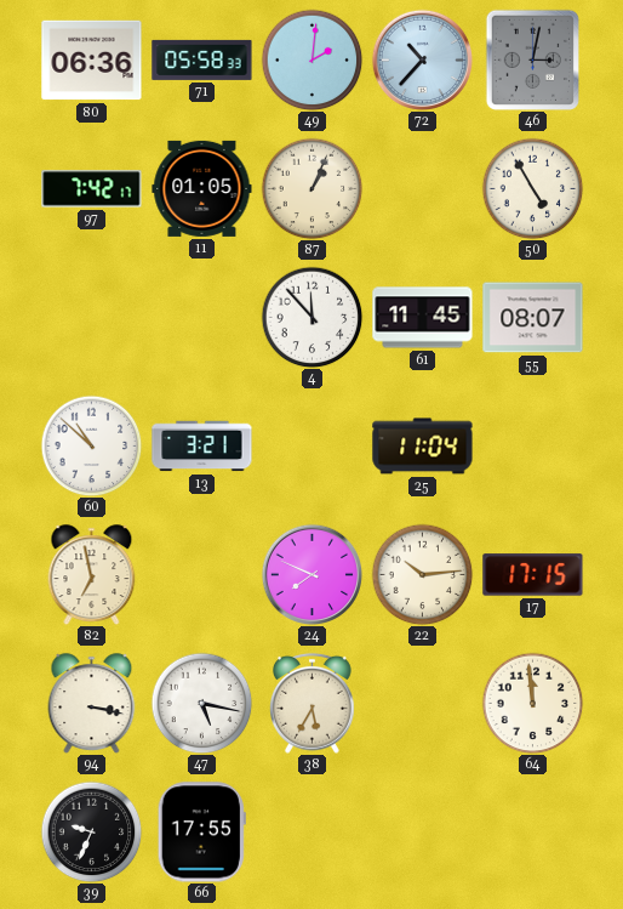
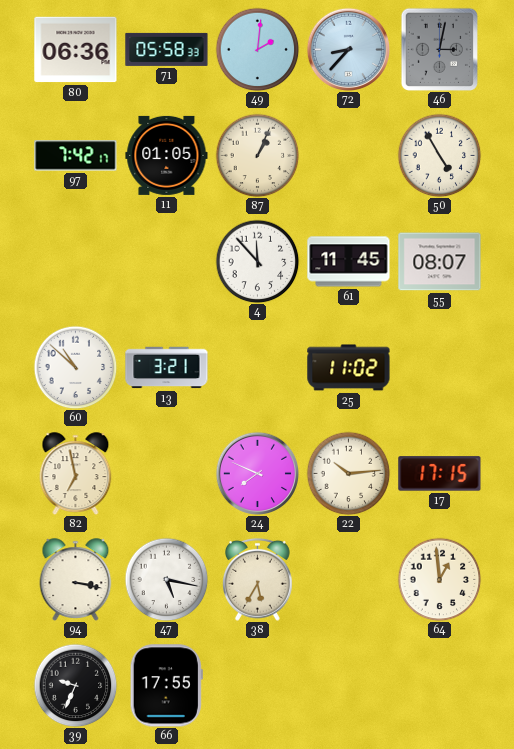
72: 10:37 -> 8:37 (348, 49)
25: 11:04 -> 11:02 (349, 368)
64: 11:59 -> 12:59 (439, 579)
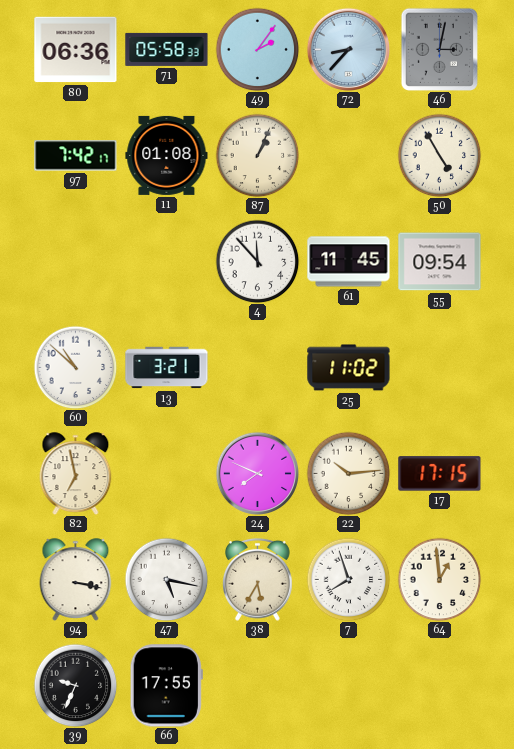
49: 2:01 -> 2:06 (257, 49)
11: 01:05 -> 01:08 (167, 155)
55: 08:07 -> 09:54 (440, 262)
7: none -> 7:57 (348, 579)
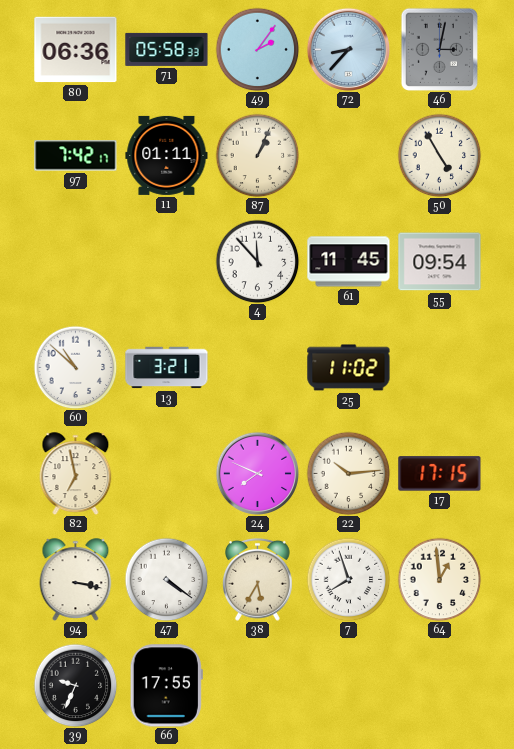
11: 01:08 -> 01:11 (167, 155)
47: 5:17 -> 4:21 (166, 579)
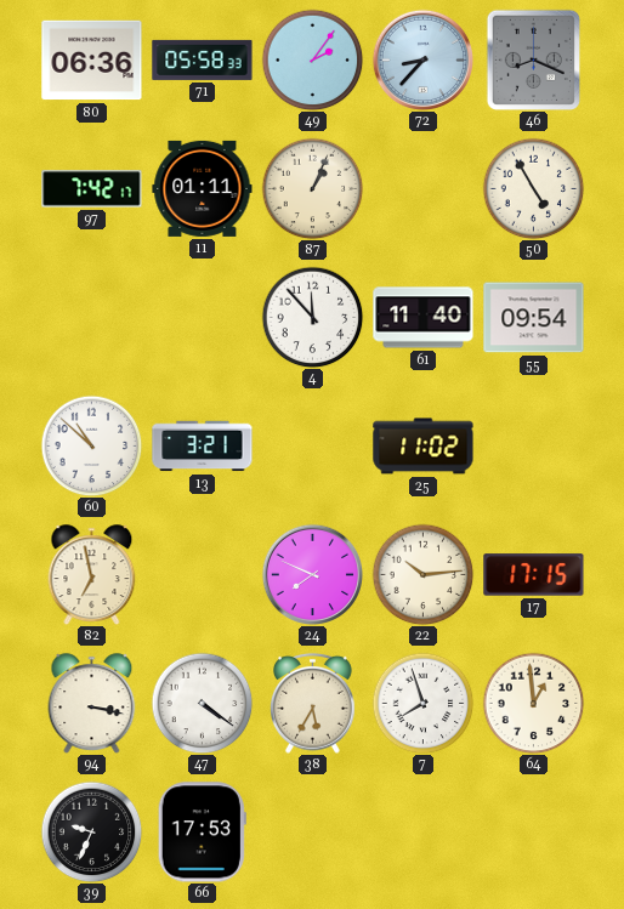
46: 3:02 -> 8:19 (533, 59)
61: 11:45 -> 11:40 (424, 318)
66: 17:55 -> 17:53 (202, 833)
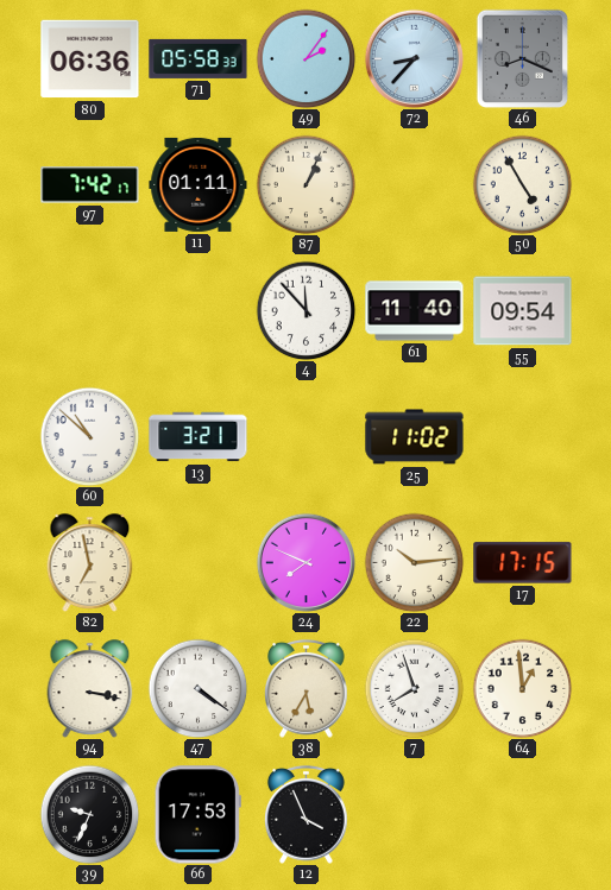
12: none -> 3:56 (307, 814)
